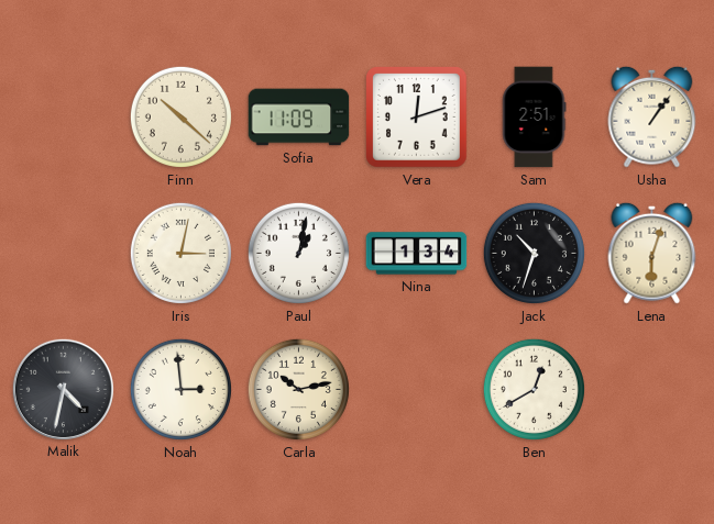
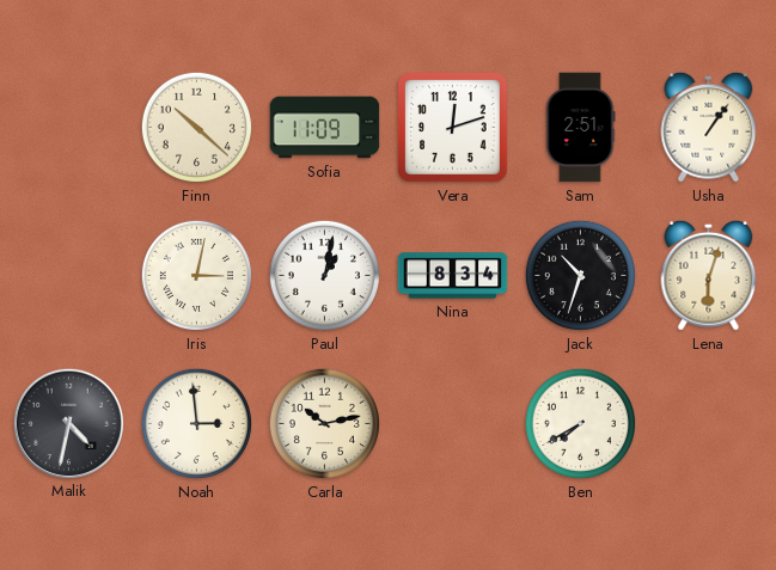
Nina: 1:34 -> 8:34 (453, 276)
Ben: 12:40 -> 7:40 (580, 423)
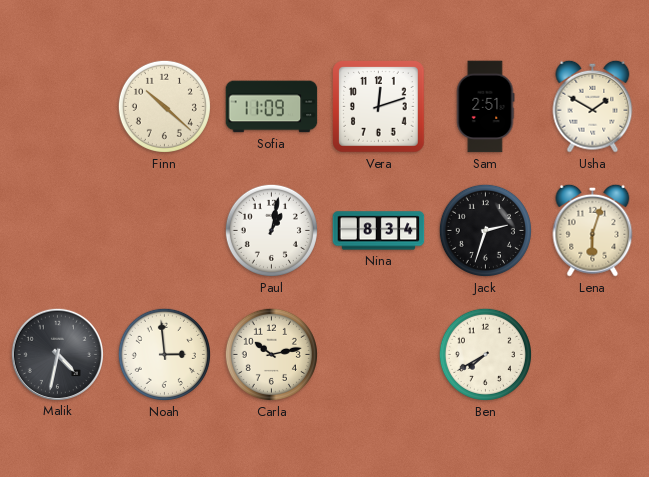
Usha: 1:06 -> 1:50 (593, 106)
Iris: 3:02 -> none (196, 275)
Jack: 10:33 -> 2:33 (485, 230)
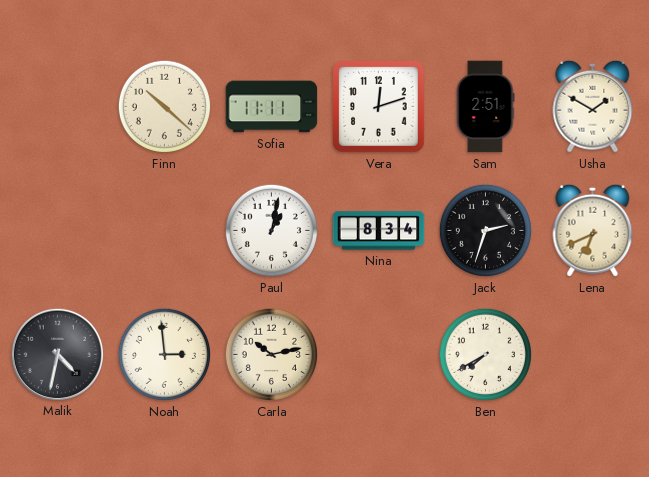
Sofia: 11:09 -> 11:11 (272, 107)
Lena: 6:03 -> 6:41 (593, 230)
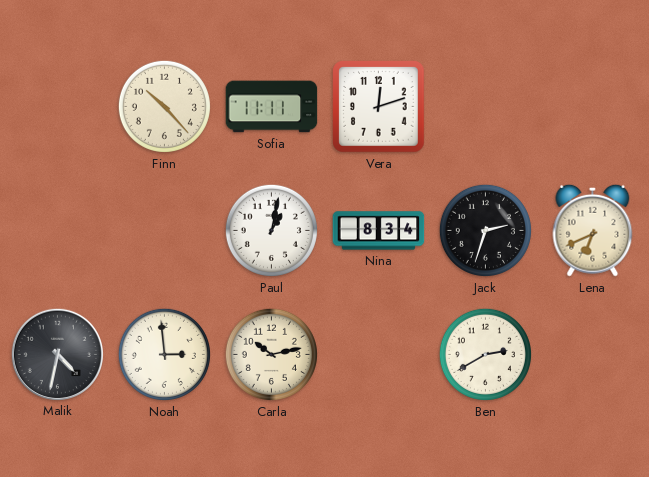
Finn: 10:22 -> 10:23 (164, 106)
Sam: 2:51 -> none (485, 107)
Usha: 1:50 -> none (593, 106)
Ben: 7:40 -> 2:40 (485, 354)
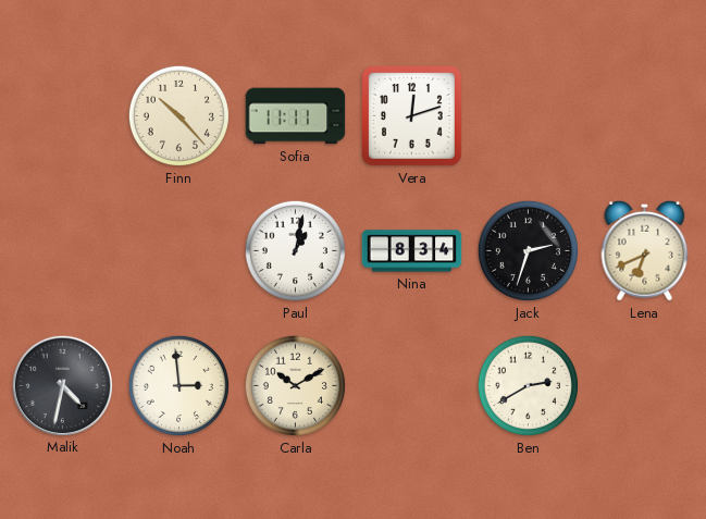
Carla: 10:13 -> 10:10 (295, 385)
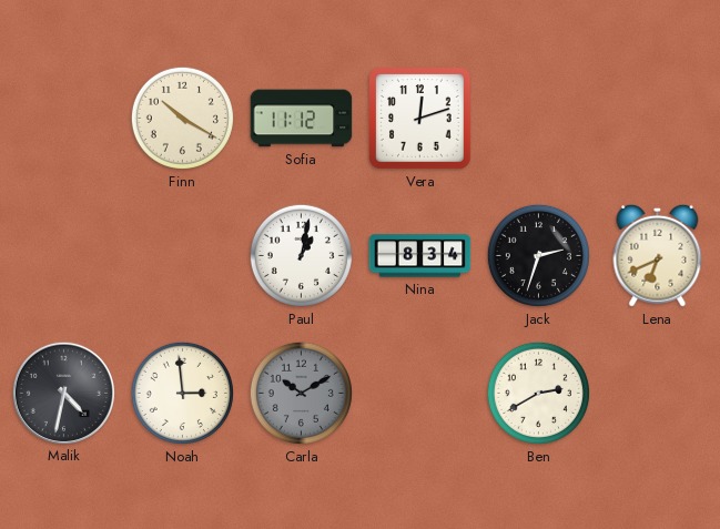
Finn: 10:23 -> 10:20 (182, 118)
Sofia: 11:11 -> 11:12 (302, 119)
Carla dial: cream -> grey (301, 393)
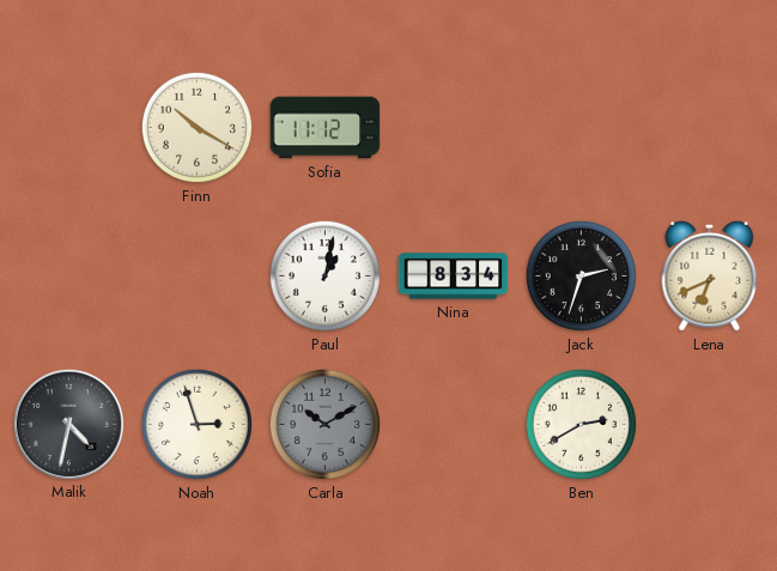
Vera: 12:12 -> none (420, 119)
Noah: 2:59 -> 2:57 (196, 424)
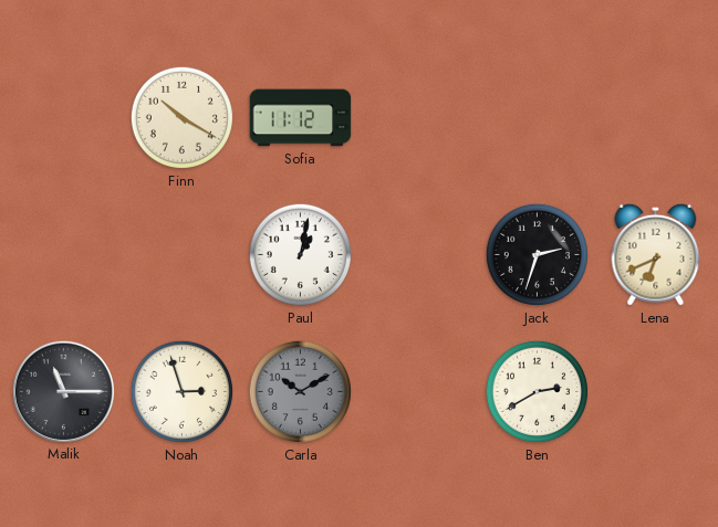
Nina: 8:34 -> none (454, 277)
Malik: 4:32 -> 11:15 (63, 391)
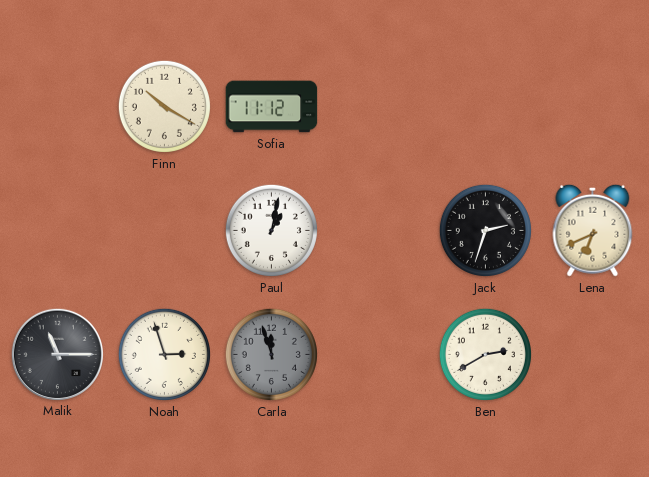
Carla: 10:10 -> 11:57 (271, 354)
